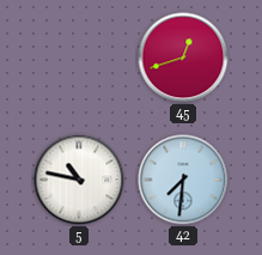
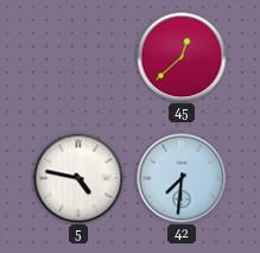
45: 12:42 -> 12:38 (182, 57)
5: 10:47 -> 4:47 (78, 178)
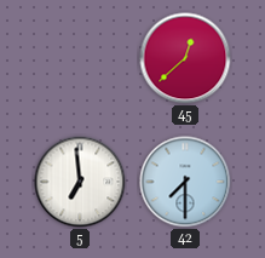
5: 4:47 -> 6:59 (80, 182)
42: 7:31 -> 7:30 (185, 182)
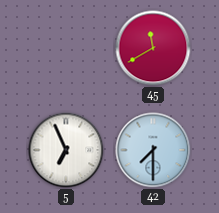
45: 12:38 -> 11:40 (153, 48)
5: 6:59 -> 6:56 (66, 150)
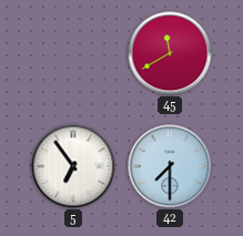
5: 6:56 -> 6:54 (73, 166)
